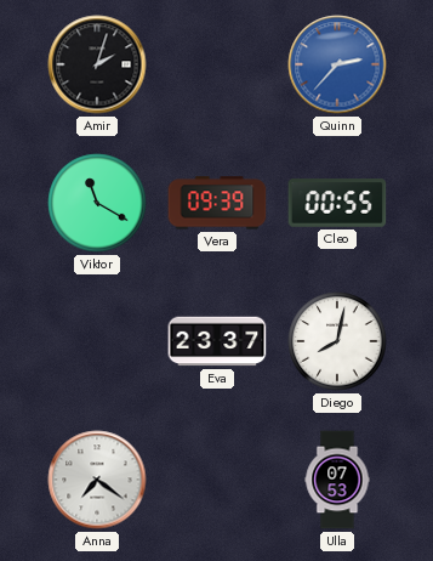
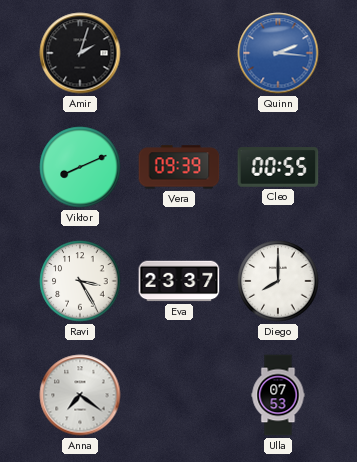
Quinn: 2:37 -> 2:16 (278, 53)
Viktor: 11:20 -> 8:11 (80, 167)
Ravi: none -> 3:25 (80, 281)
Diego: 8:02 -> 8:00 (278, 281)
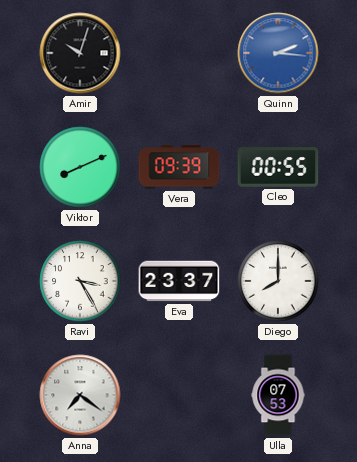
Amir: 2:03 -> 10:03 (80, 53)
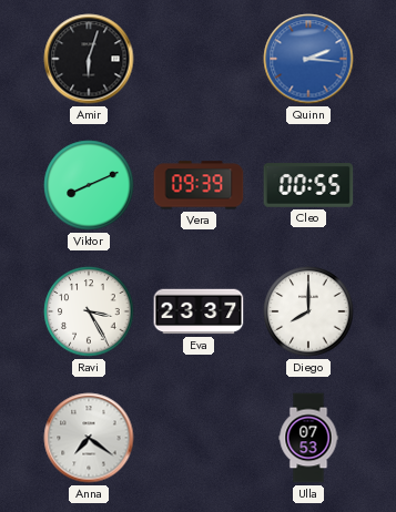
Amir: 10:03 -> 6:03 (89, 59)
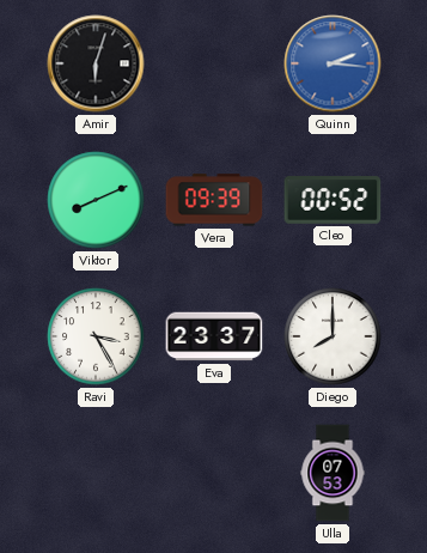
Cleo: 00:55 -> 00:52 (333, 200)
Anna: 7:21 -> none (89, 438)
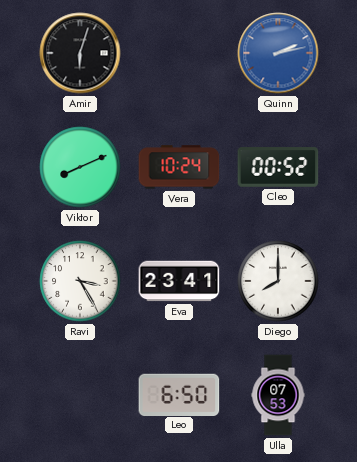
Quinn: 2:16 -> 2:13 (278, 53)
Vera: 09:39 -> 10:24 (179, 167)
Eva: 23:37 -> 23:41 (179, 281)
Leo: none -> 6:50 (179, 394)
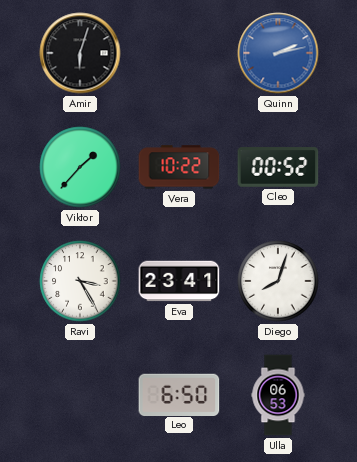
Viktor: 8:11 -> 1:37 (80, 167)
Vera: 10:24 -> 10:22 (179, 167)
Diego: 8:00 -> 8:03 (278, 281)
Ulla: 07:53 -> 06:53 (278, 395)
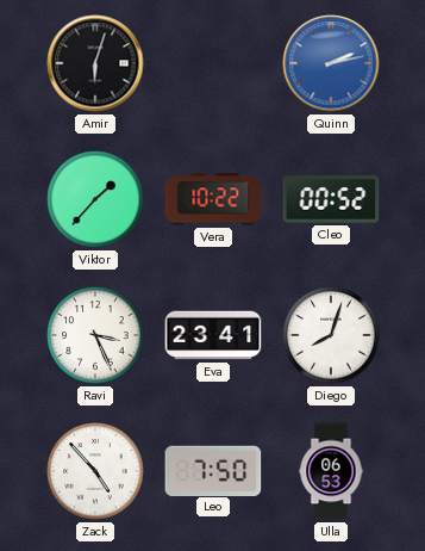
Ravi: 3:25 -> 3:26 (95, 335)
Zack: none -> 4:53 (95, 471)
Leo: 6:50 -> 7:50 (213, 470)
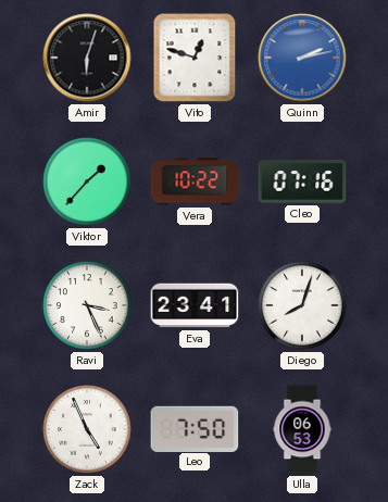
Vito: none -> 12:48 (195, 58)
Cleo: 00:52 -> 07:16 (302, 181)
Zack: 4:53 -> 4:56 (87, 429)
